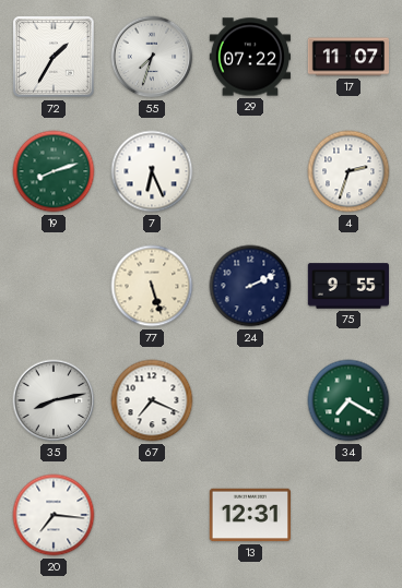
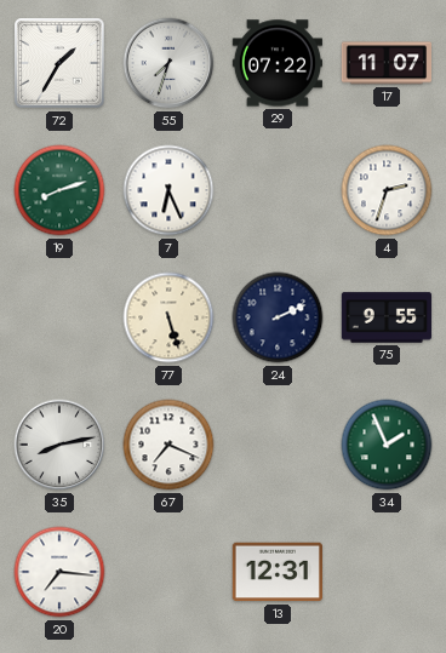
34: 7:20 -> 1:56 (387, 445)
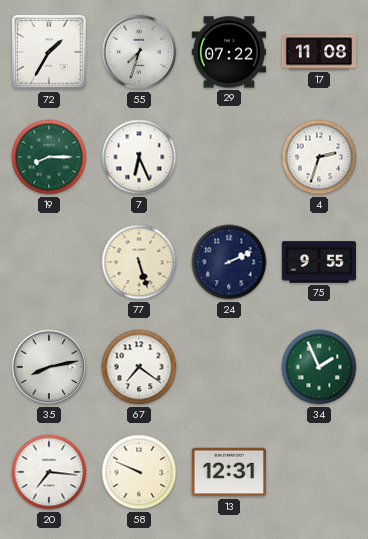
17: 11:07 -> 11:08 (318, 52)
19: 8:12 -> 8:15 (49, 157)
67: 7:19 -> 7:21 (139, 367)
58: none -> 9:49 (139, 472)
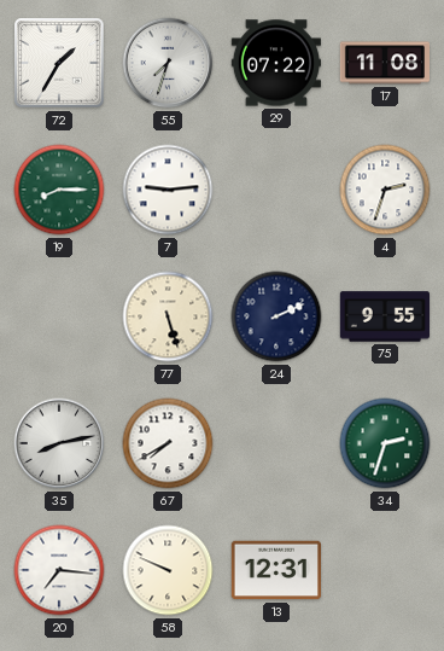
7: 6:26 -> 9:14 (168, 190)
67: 7:21 -> 7:40 (168, 443)
34: 1:56 -> 2:33 (385, 443)
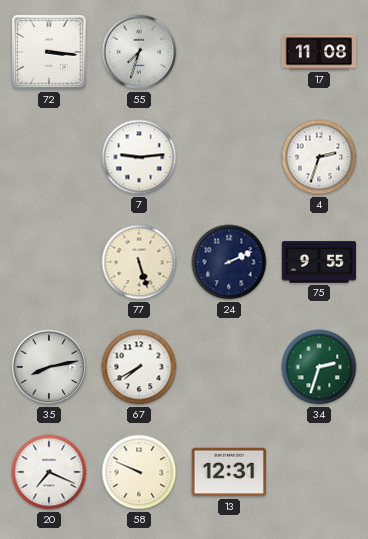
72: 1:35 -> 3:16 (49, 52)
29: 07:22 -> none (275, 63)
19: 8:15 -> none (59, 190)
20: 7:16 -> 7:19 (49, 472)
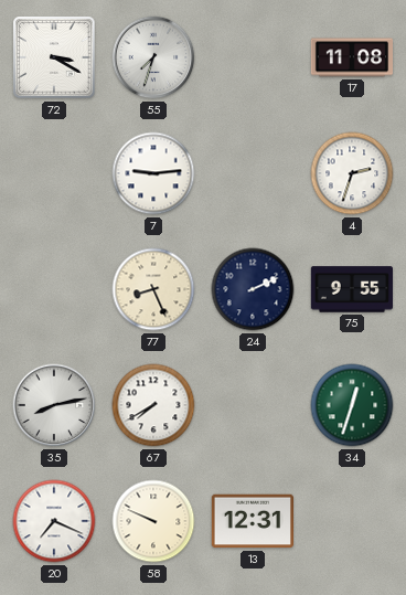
72: 3:16 -> 3:20 (54, 57)
77: 5:27 -> 8:26 (153, 289)
34: 2:33 -> 12:33 (352, 405)
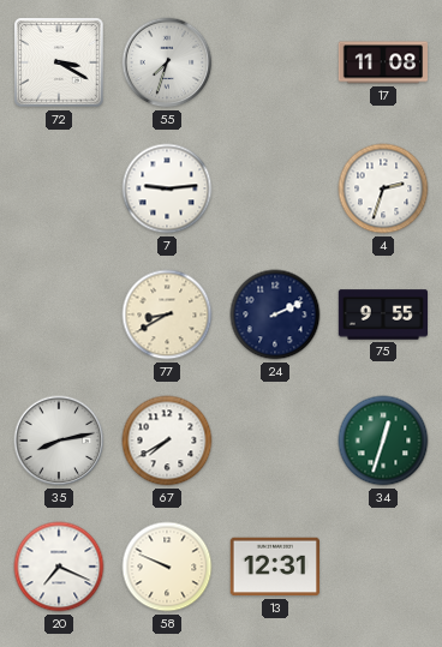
77: 8:26 -> 8:40 (167, 314)
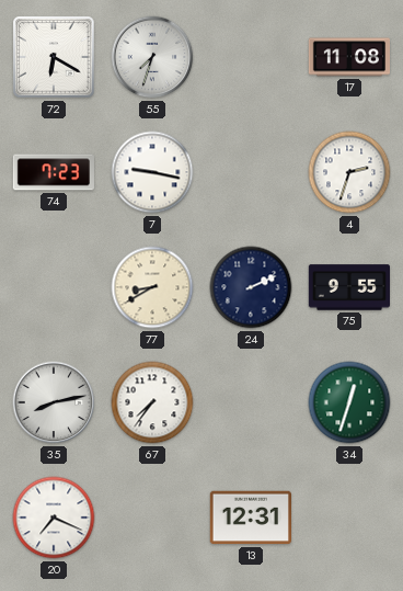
72: 3:20 -> 6:20 (54, 57)
74: none -> 7:23 (53, 172)
7: 9:14 -> 9:17 (152, 172)
67: 7:40 -> 7:36 (152, 402)
58: 9:49 -> none (167, 567)
